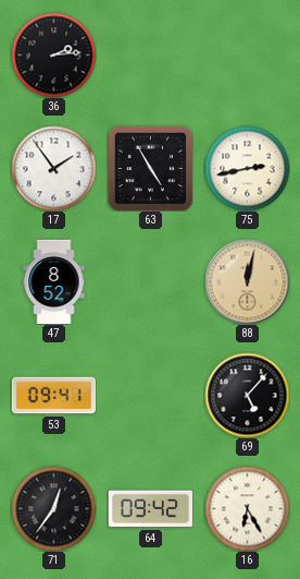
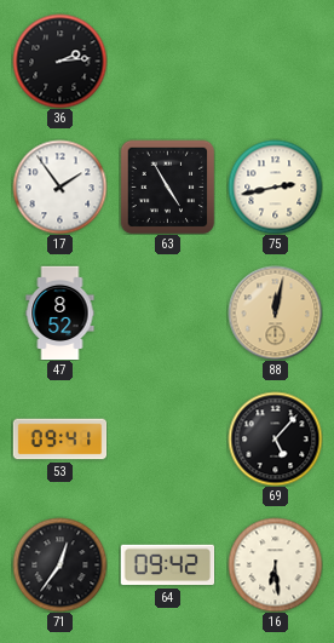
16: 6:25 -> 6:29 (275, 564)
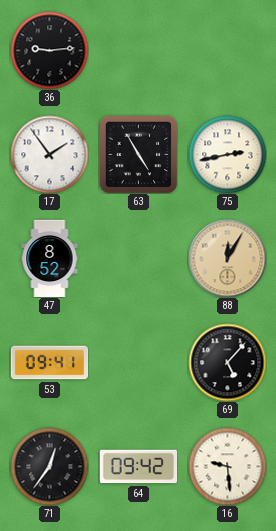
36: 2:14 -> 9:14 (49, 50)
88: 12:02 -> 12:05 (227, 258)
16: 6:29 -> 9:29 (227, 466)
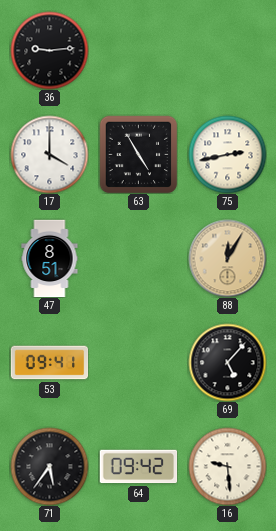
17: 1:54 -> 4:00 (49, 154)
47: 8:52 -> 8:51 (50, 258)
71: 12:36 -> 5:36 (49, 466)
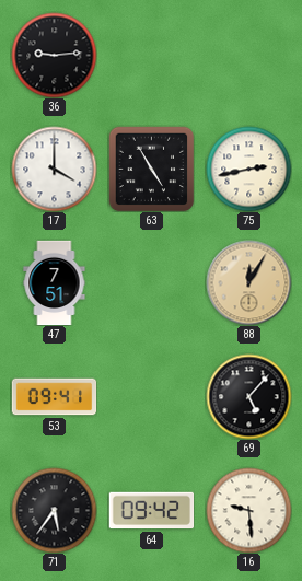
47: 8:51 -> 7:51 (55, 282)
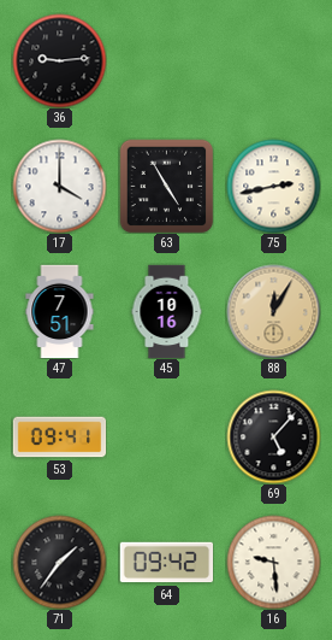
45: none -> 10:16 (167, 311)
71: 5:36 -> 1:36 (59, 562)
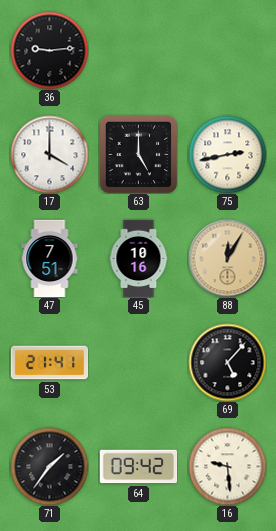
63: 4:55 -> 5:00 (138, 154)
53: 09:41 -> 21:41 (49, 363)
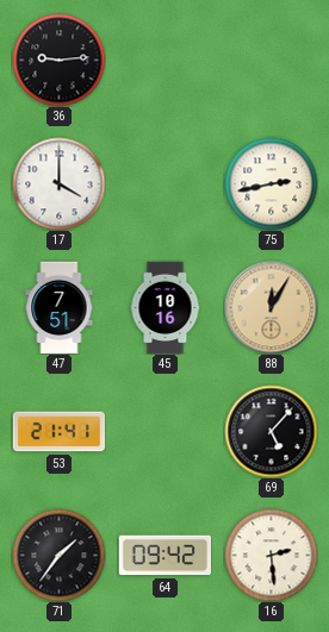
63: 5:00 -> none (138, 154)
16: 9:29 -> 2:29 (271, 555)
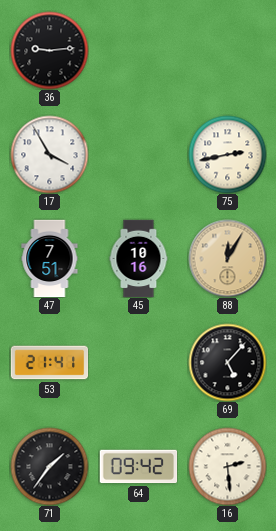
17: 4:00 -> 3:55 (49, 154)
